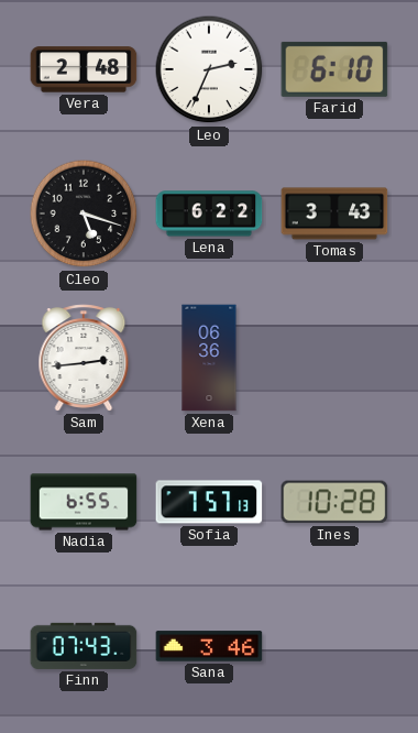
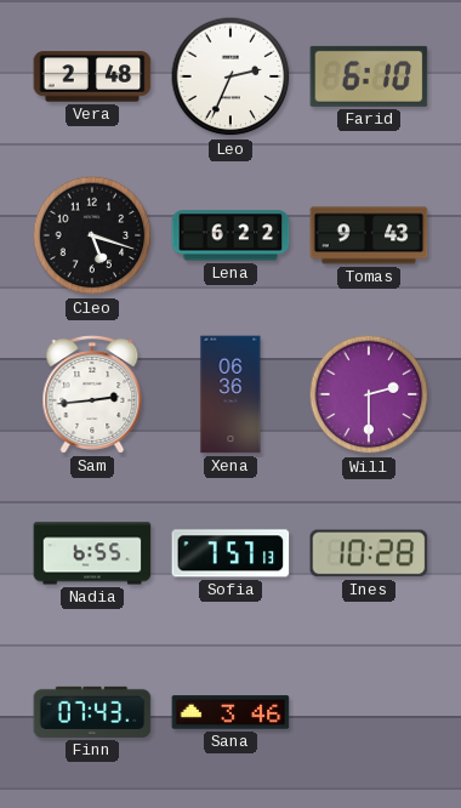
Tomas: 3:43 -> 9:43 (369, 235)
Will: none -> 2:30 (369, 394)
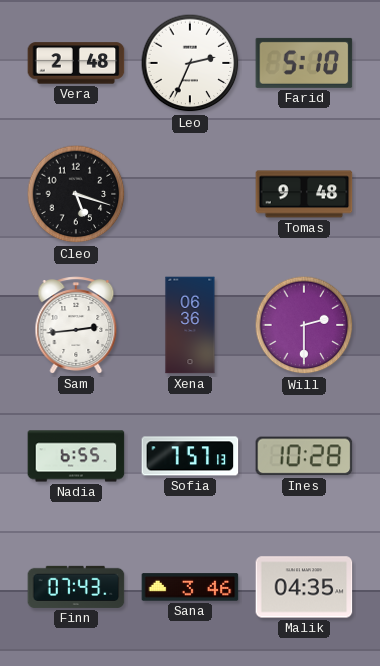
Farid: 6:10 -> 5:10 (304, 63)
Lena: 6:22 -> none (231, 235)
Tomas: 9:43 -> 9:48 (304, 194)
Malik: none -> 04:35 (304, 587)
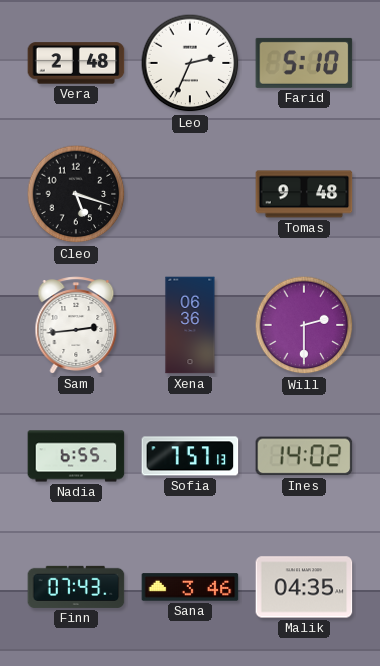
Ines: 10:28 -> 14:02 (304, 456)
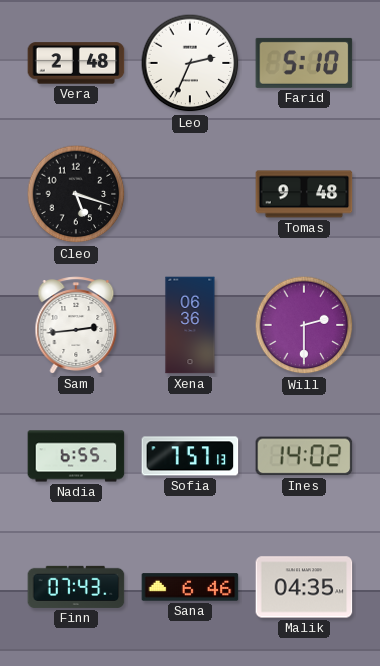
Sana: 3:46 -> 6:46 (190, 587)
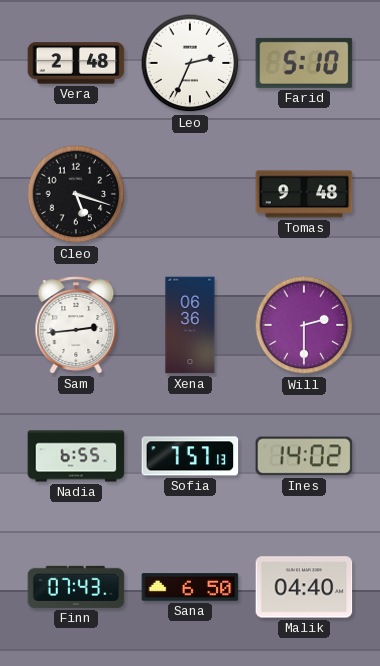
Sana: 6:46 -> 6:50 (190, 587)
Malik: 04:35 -> 04:40 (304, 587)
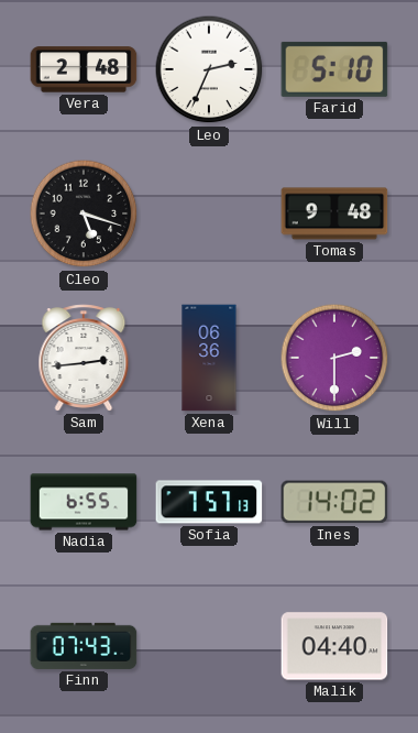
Sana: 6:50 -> none (190, 587)
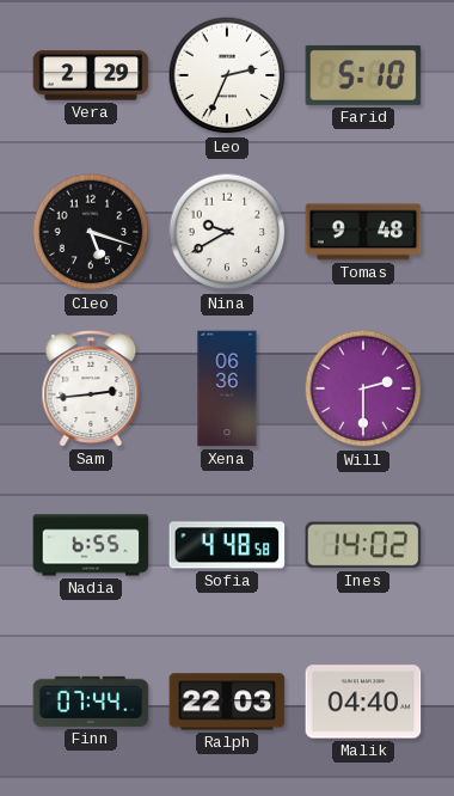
Vera: 2:48 -> 2:29 (91, 75)
Nina: none -> 9:40 (227, 232)
Sofia: 7:57 -> 4:48 (227, 545)
Finn: 07:43 -> 07:44 (91, 702)
Ralph: none -> 22:03 (227, 702)
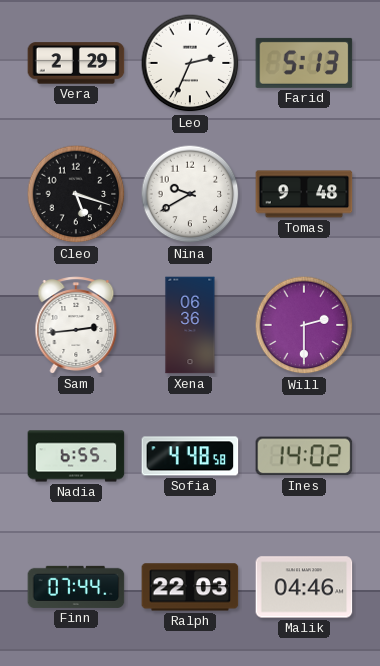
Farid: 5:10 -> 5:13 (304, 63)
Malik: 04:40 -> 04:46 (304, 587)
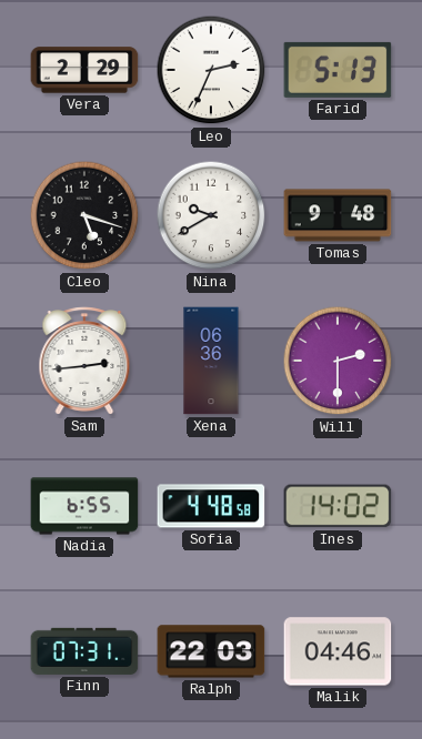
Finn: 07:44 -> 07:31 (84, 651)
